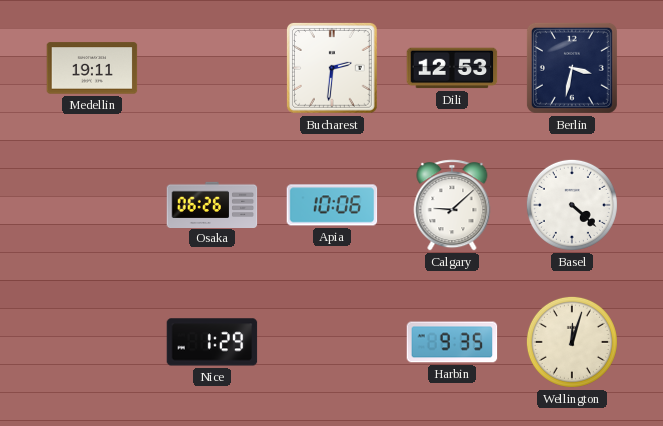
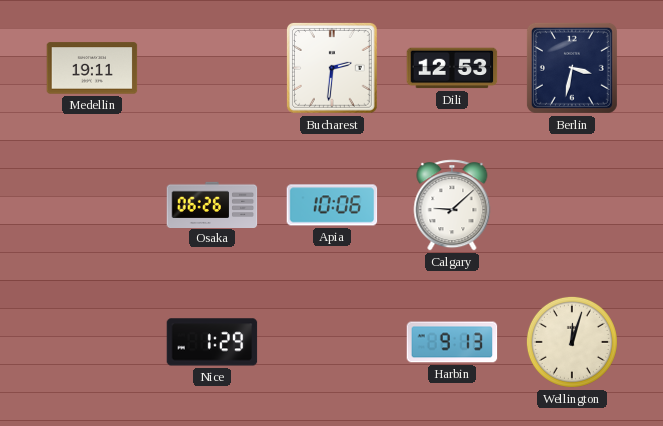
Basel: 4:22 -> none (572, 205)
Harbin: 9:35 -> 9:13 (452, 342)
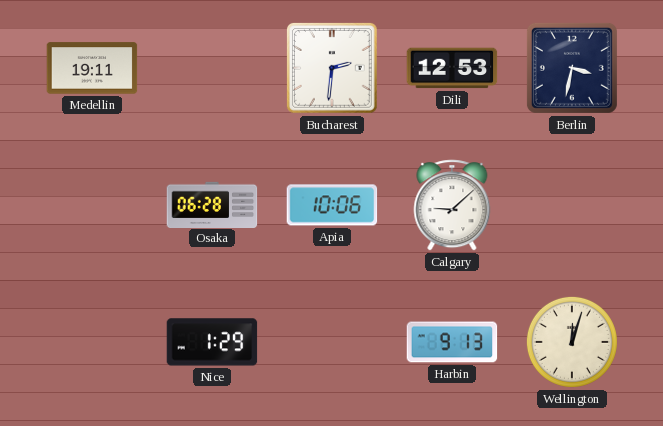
Osaka: 06:26 -> 06:28 (212, 204)
